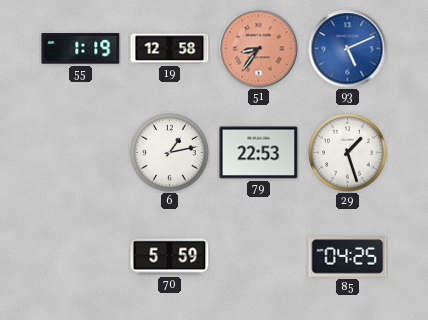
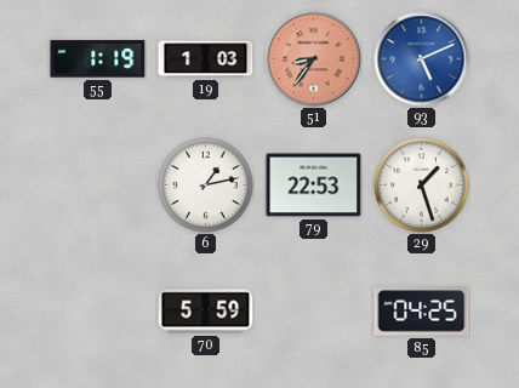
19: 12:58 -> 1:03 (206, 59)
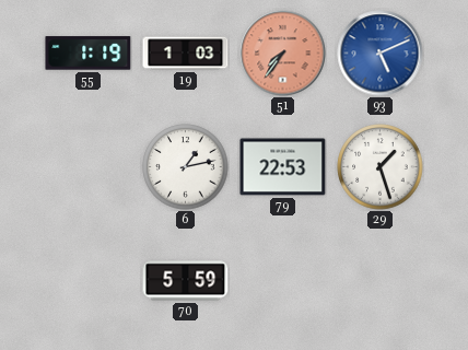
51: 8:36 -> 7:36 (283, 54)
85: 04:25 -> none (422, 312)
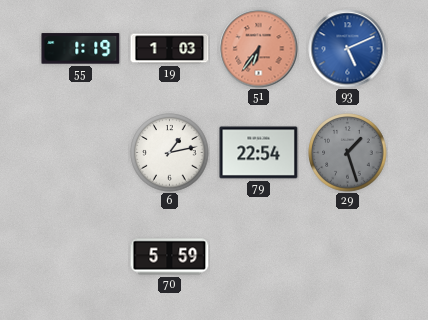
51: 7:36 -> 6:36 (259, 49)
79: 22:53 -> 22:54 (259, 153)
29 dial: white -> grey (348, 153)
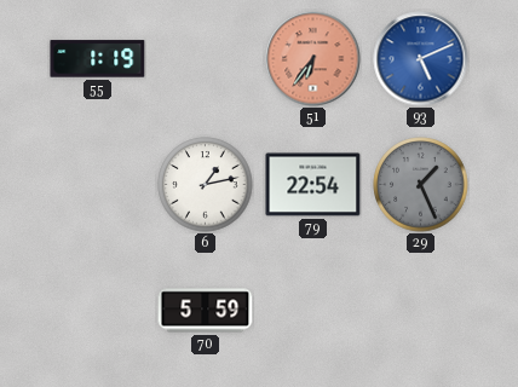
19: 1:03 -> none (170, 49)
29: 1:27 -> 1:26 (421, 185)
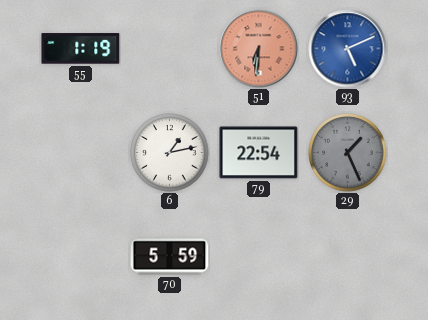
51: 6:36 -> 6:31 (259, 49)
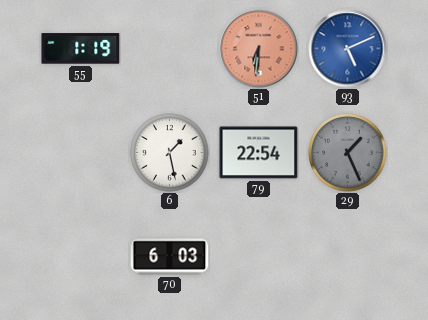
6: 1:13 -> 1:28 (170, 153)
70: 5:59 -> 6:03 (170, 257)
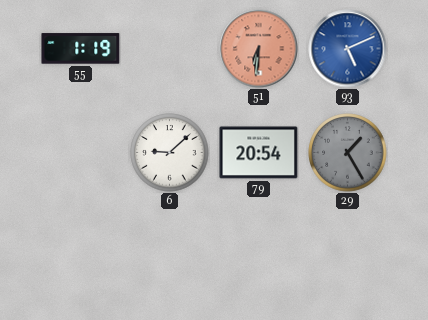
6: 1:28 -> 9:08 (170, 153)
79: 22:54 -> 20:54 (259, 153)
29: 1:26 -> 1:25 (348, 153)
70: 6:03 -> none (170, 257)
